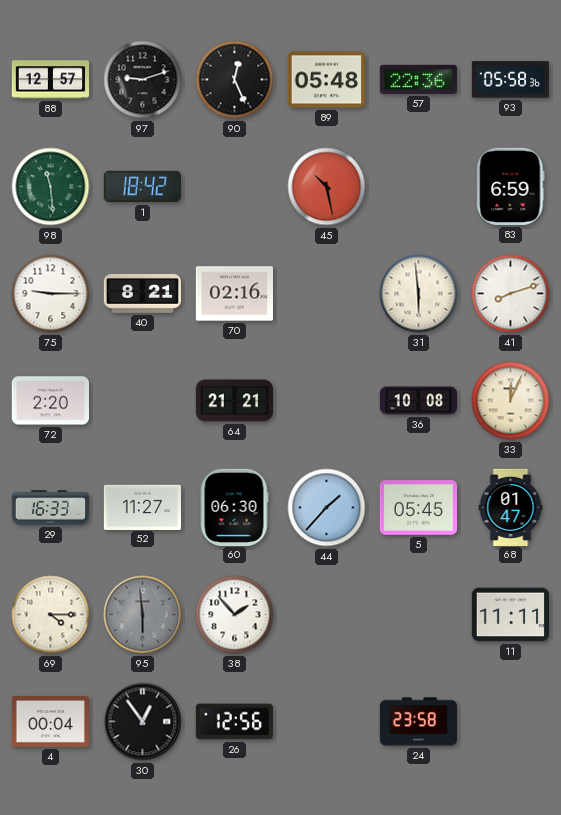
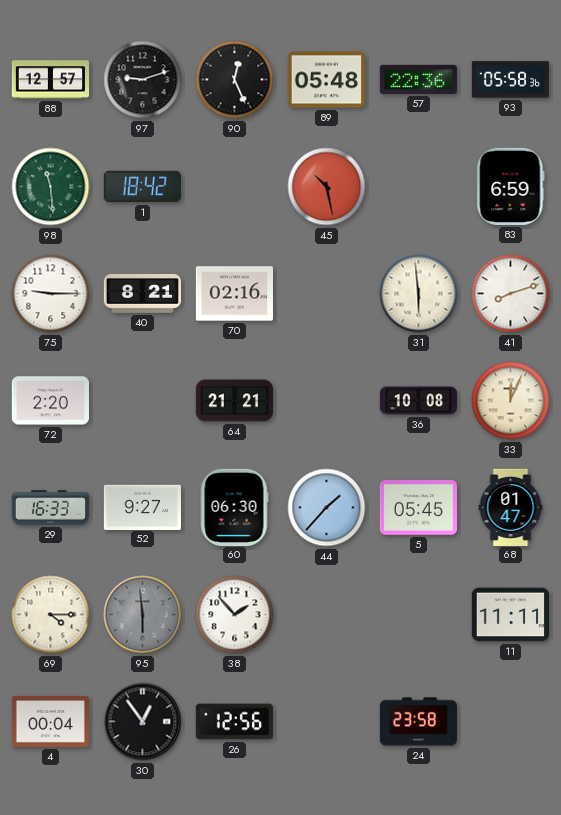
52: 11:27 -> 9:27 (142, 507)
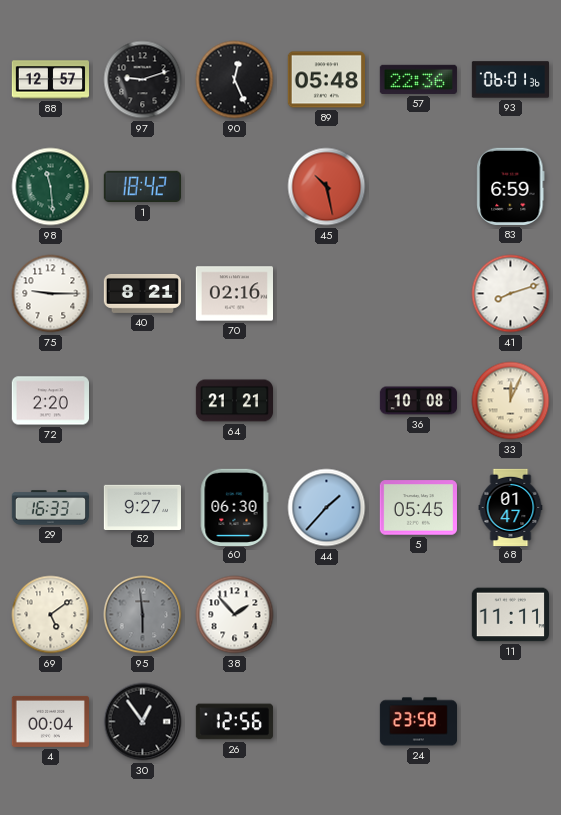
93: 05:58 -> 06:01 (510, 80)
31: 5:59 -> none (419, 294)
69: 4:15 -> 5:09 (51, 615)
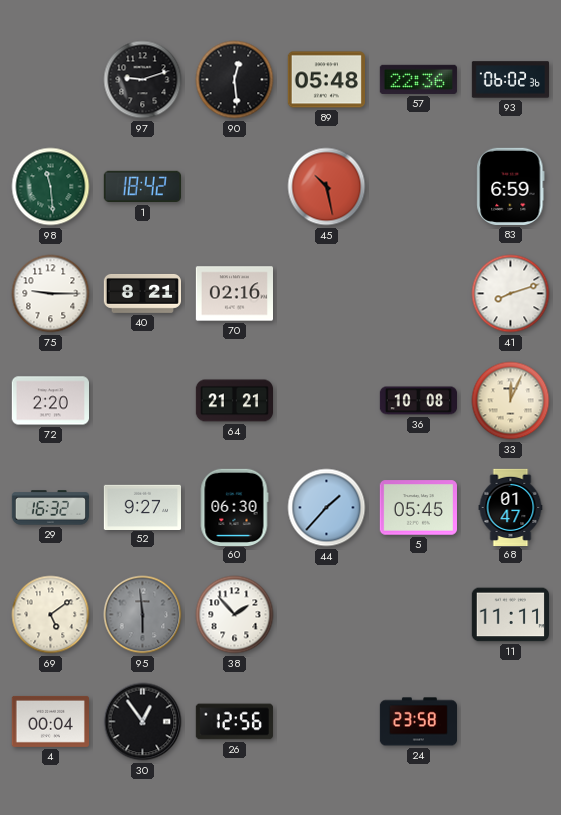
88: 12:57 -> none (51, 80)
90: 12:26 -> 12:29 (235, 80)
93: 06:01 -> 06:02 (510, 80)
29: 16:33 -> 16:32 (50, 508)
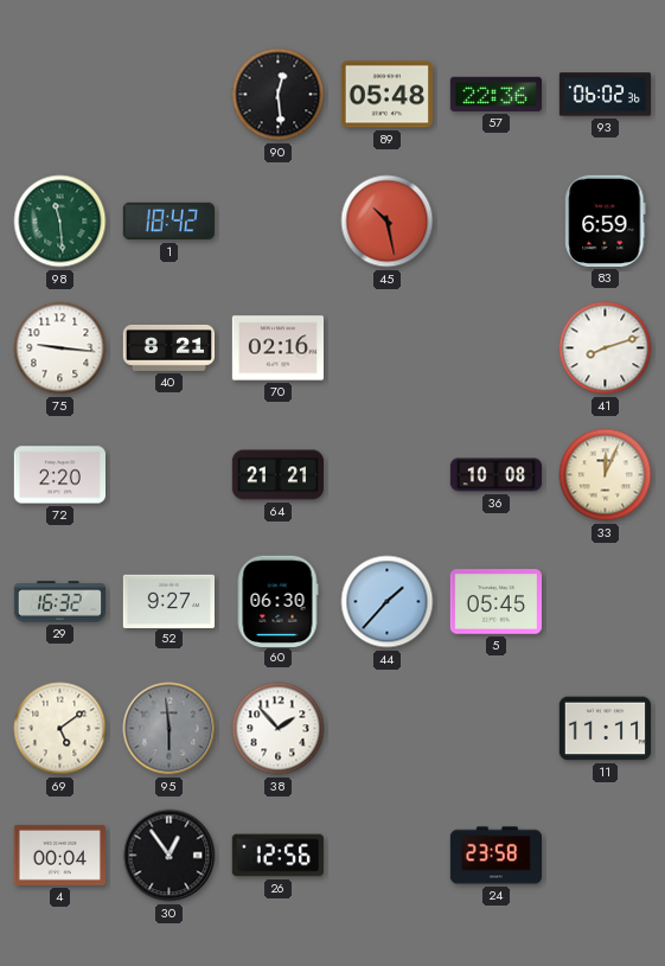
97: 9:12 -> none (143, 80)
75: 9:15 -> 9:16 (60, 348)
68: 01:47 -> none (511, 507)
